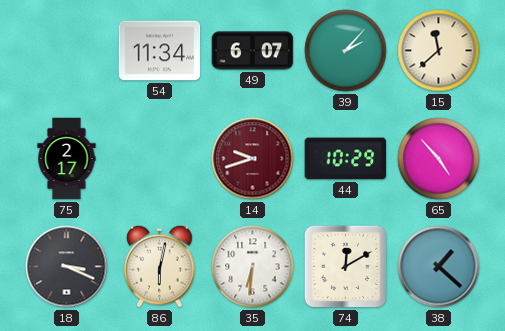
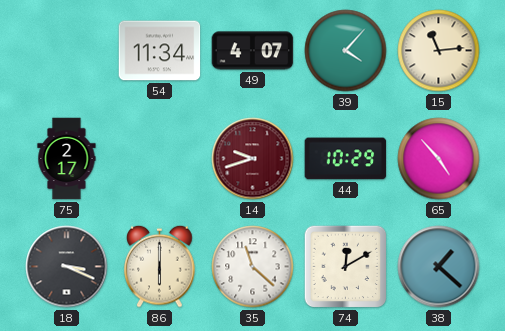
49: 6:07 -> 4:07 (253, 51)
39: 2:07 -> 4:07 (346, 51)
15: 11:38 -> 11:14 (439, 51)
86: 6:02 -> 6:00 (160, 266)
35: 6:31 -> 11:22 (253, 267)
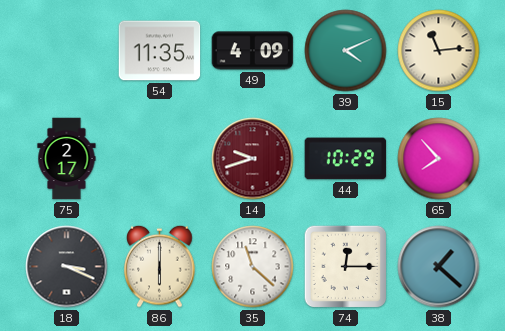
54: 11:34 -> 11:35 (160, 51)
49: 4:07 -> 4:09 (253, 51)
39: 4:07 -> 4:11 (346, 51)
65: 4:53 -> 7:53 (439, 159)
74: 12:10 -> 12:15 (346, 267)
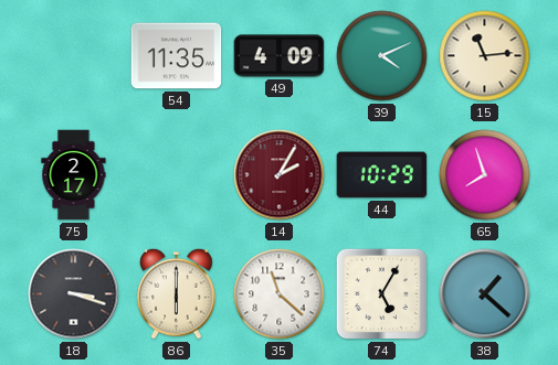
14: 9:42 -> 2:05 (280, 175)
65: 7:53 -> 7:57 (485, 175)
18: 3:19 -> 3:18 (74, 294)
74: 12:15 -> 5:05 (382, 294)
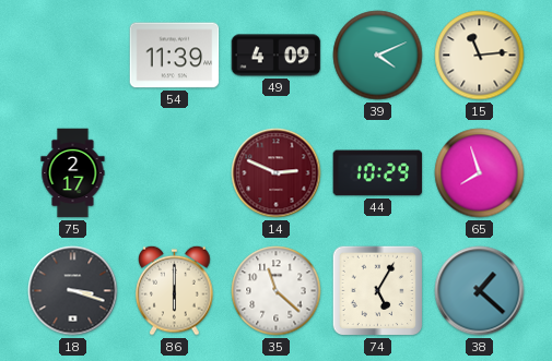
54: 11:35 -> 11:39 (175, 56)
14: 2:05 -> 2:49 (277, 173)
